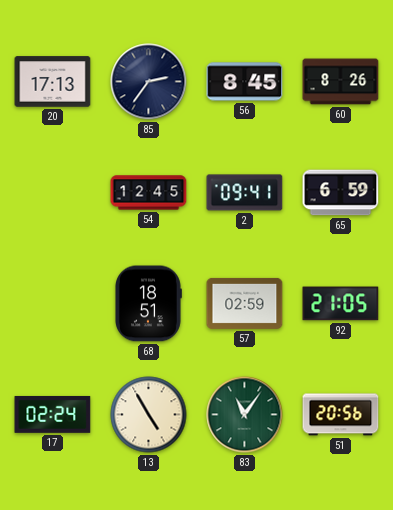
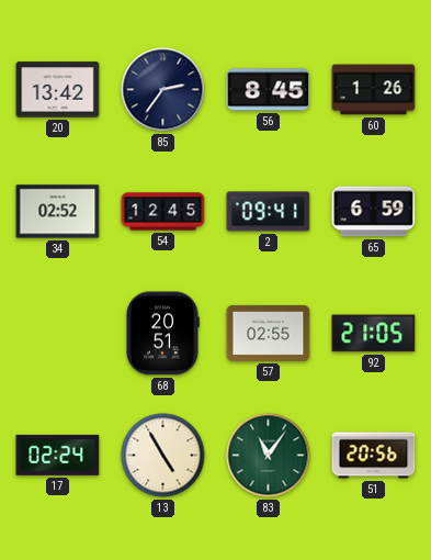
20: 17:13 -> 13:42 (58, 90)
60: 8:26 -> 1:26 (374, 90)
34: none -> 02:52 (58, 212)
68: 18:51 -> 20:51 (163, 334)
57: 02:59 -> 02:55 (269, 333)
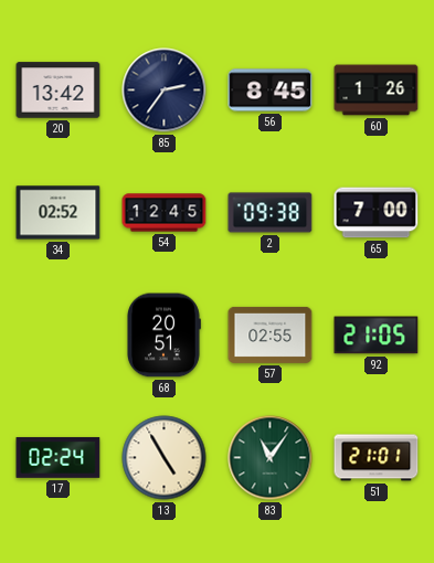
2: 09:41 -> 09:38 (271, 213)
65: 6:59 -> 7:00 (377, 213)
51: 20:56 -> 21:01 (377, 458)
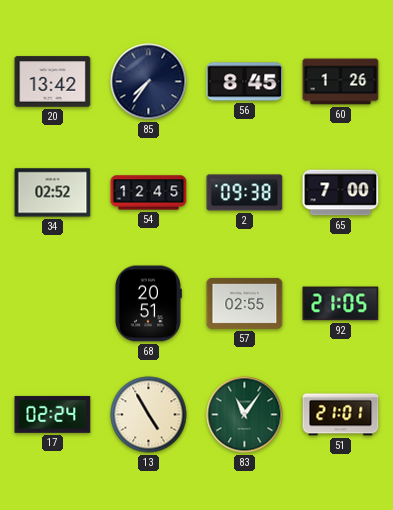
85: 2:36 -> 7:36 (149, 82)
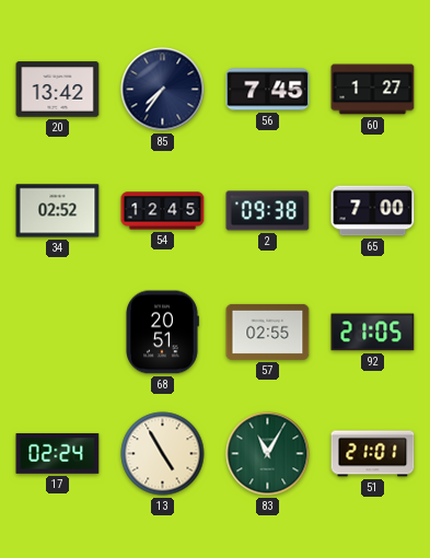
56: 8:45 -> 7:45 (268, 90)
60: 1:26 -> 1:27 (373, 90)
83: 11:06 -> 11:05 (268, 454)
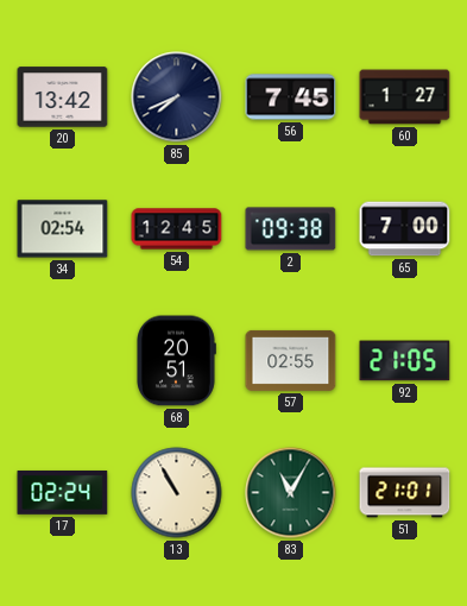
85: 7:36 -> 7:41 (177, 97)
34: 02:52 -> 02:54 (63, 229)
13: 4:55 -> 10:55 (177, 493)
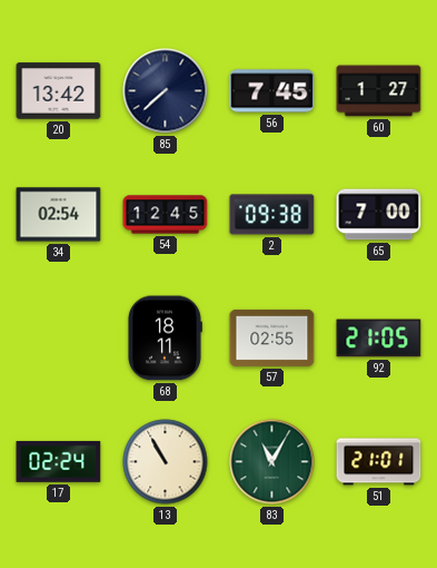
85: 7:41 -> 7:38 (166, 91)
68: 20:51 -> 18:11 (166, 339)
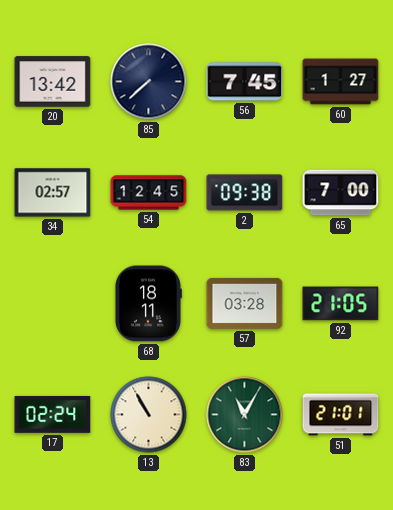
34: 02:54 -> 02:57 (53, 193)
57: 02:55 -> 03:28 (245, 303)
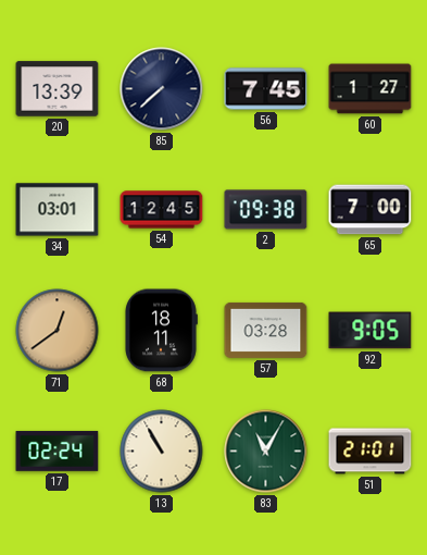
20: 13:42 -> 13:39 (58, 89)
34: 02:57 -> 03:01 (58, 210)
71: none -> 12:39 (58, 331)
92: 21:05 -> 9:05 (371, 331)
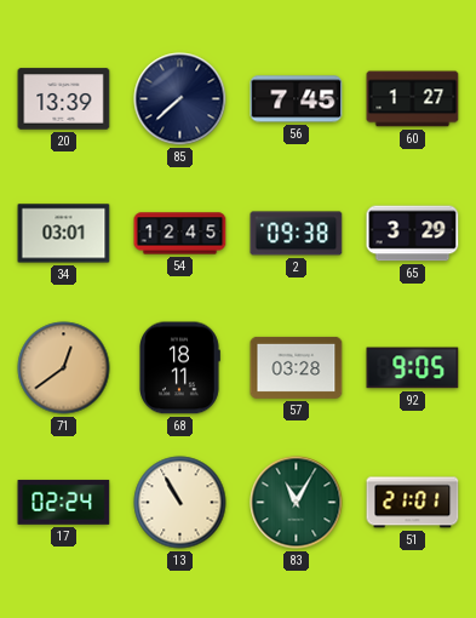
65: 7:00 -> 3:29 (413, 234)
